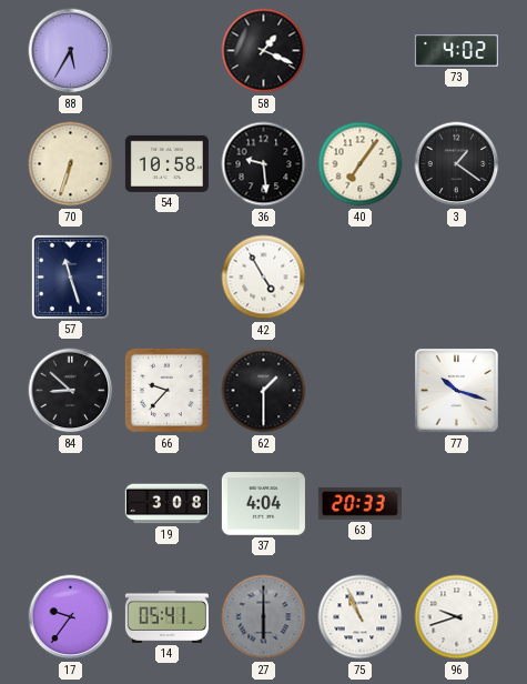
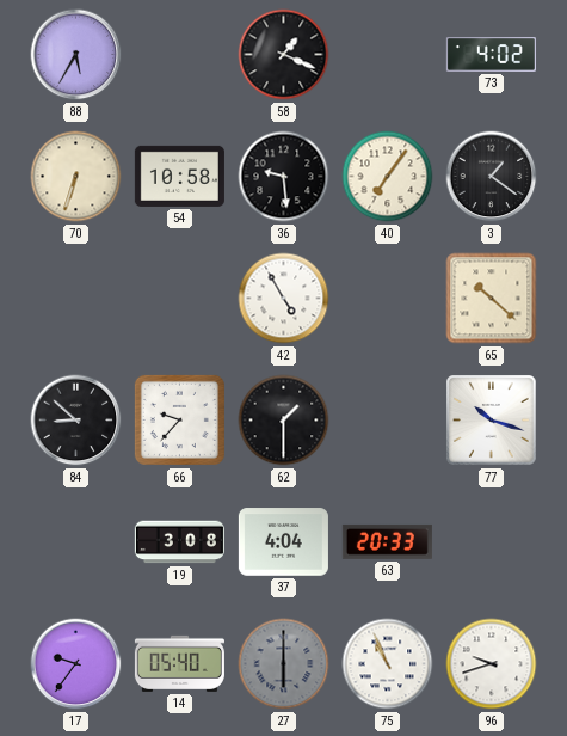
57: 11:27 -> none (70, 276)
65: none -> 10:22 (492, 299)
14: 05:41 -> 05:40 (179, 663)
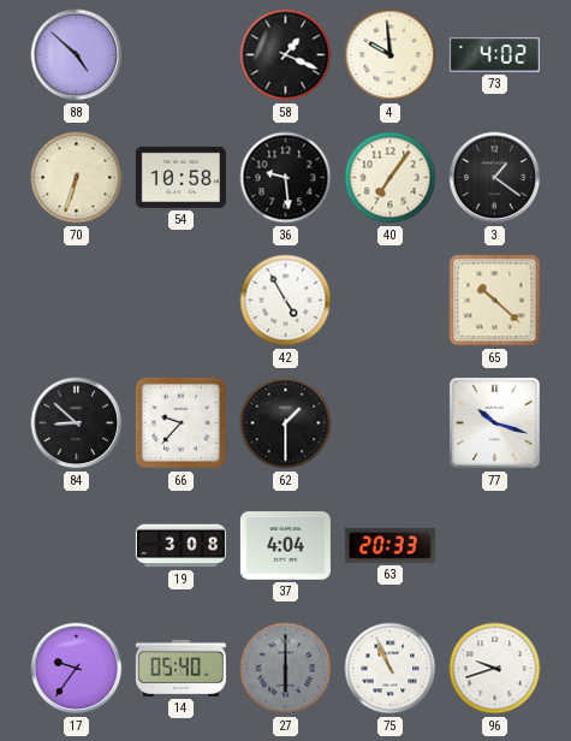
88: 5:35 -> 4:52 (77, 55)
4: none -> 9:59 (391, 55)
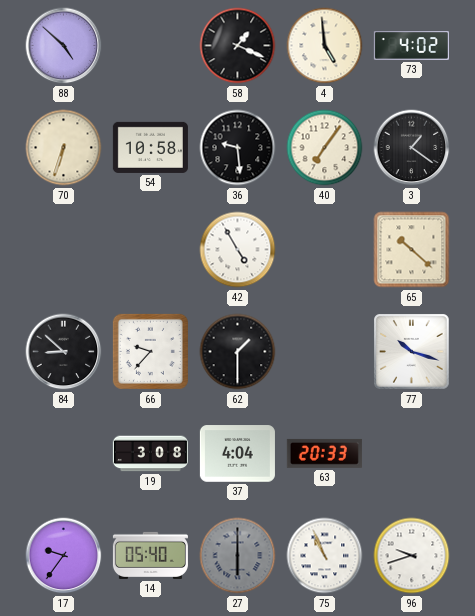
4: 9:59 -> 4:59 (325, 46)
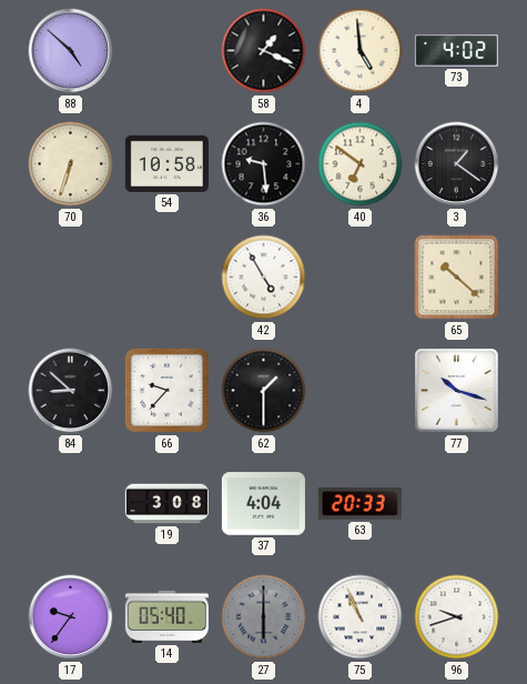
40: 7:06 -> 6:51 (361, 164)
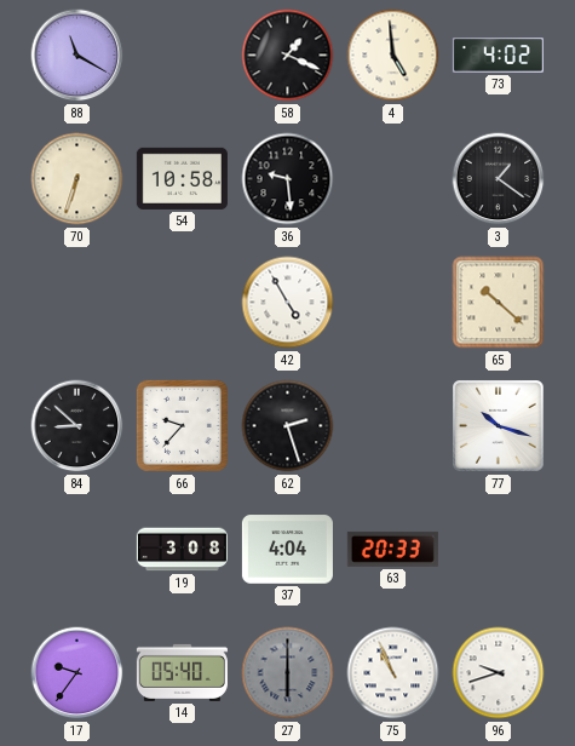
88: 4:52 -> 11:20 (77, 56)
40: 6:51 -> none (361, 164)
62: 1:30 -> 2:27 (288, 426)
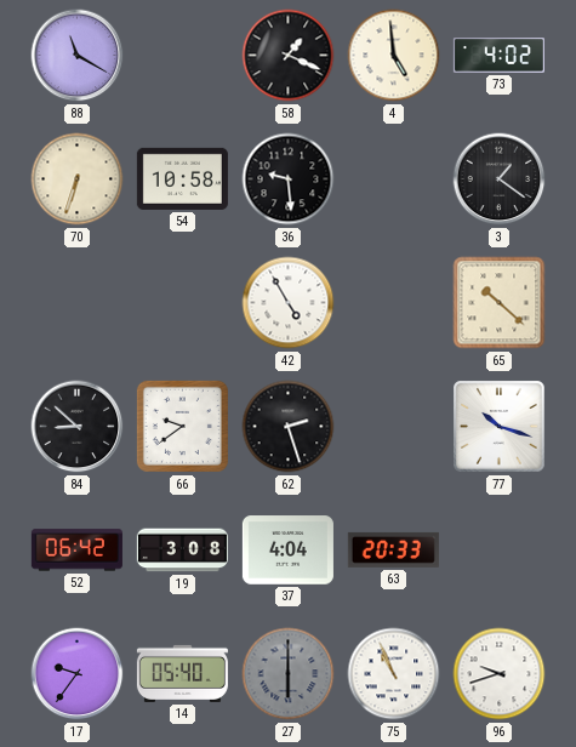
66: 9:37 -> 9:39 (182, 426)
52: none -> 06:42 (76, 551)
